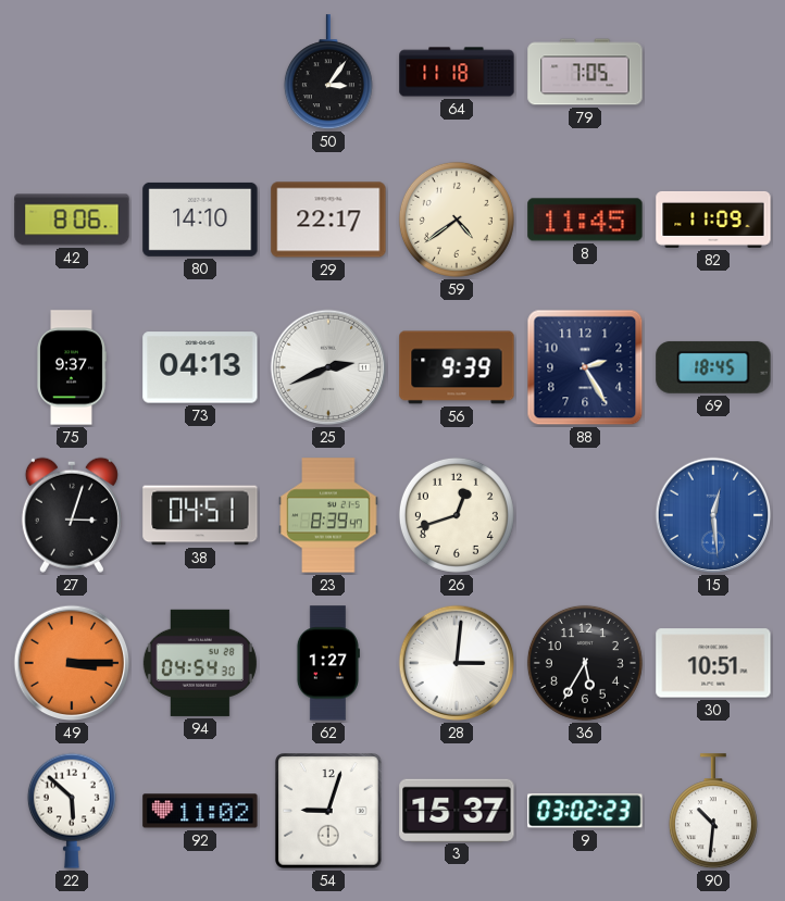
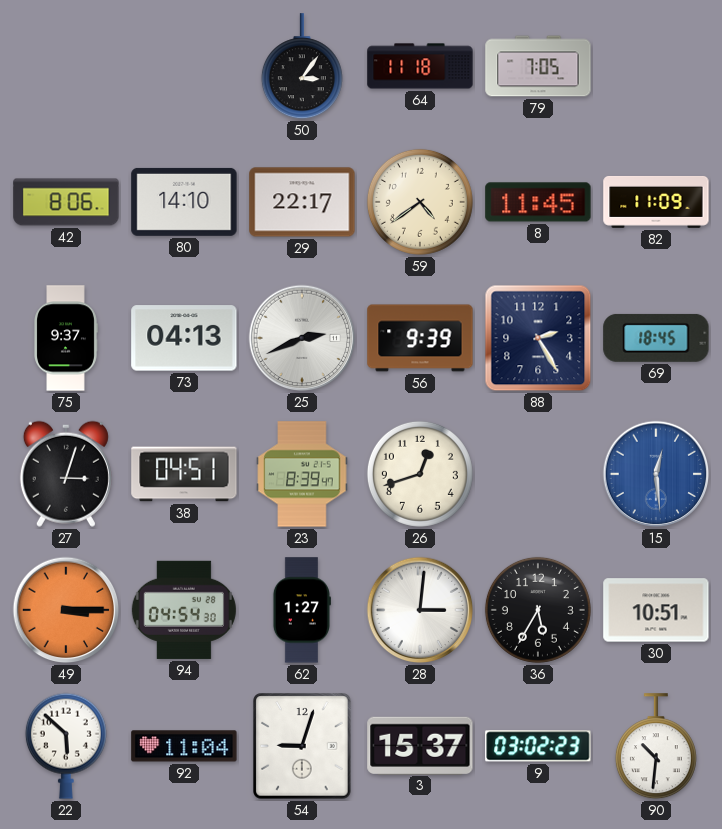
92: 11:02 -> 11:04 (184, 746)
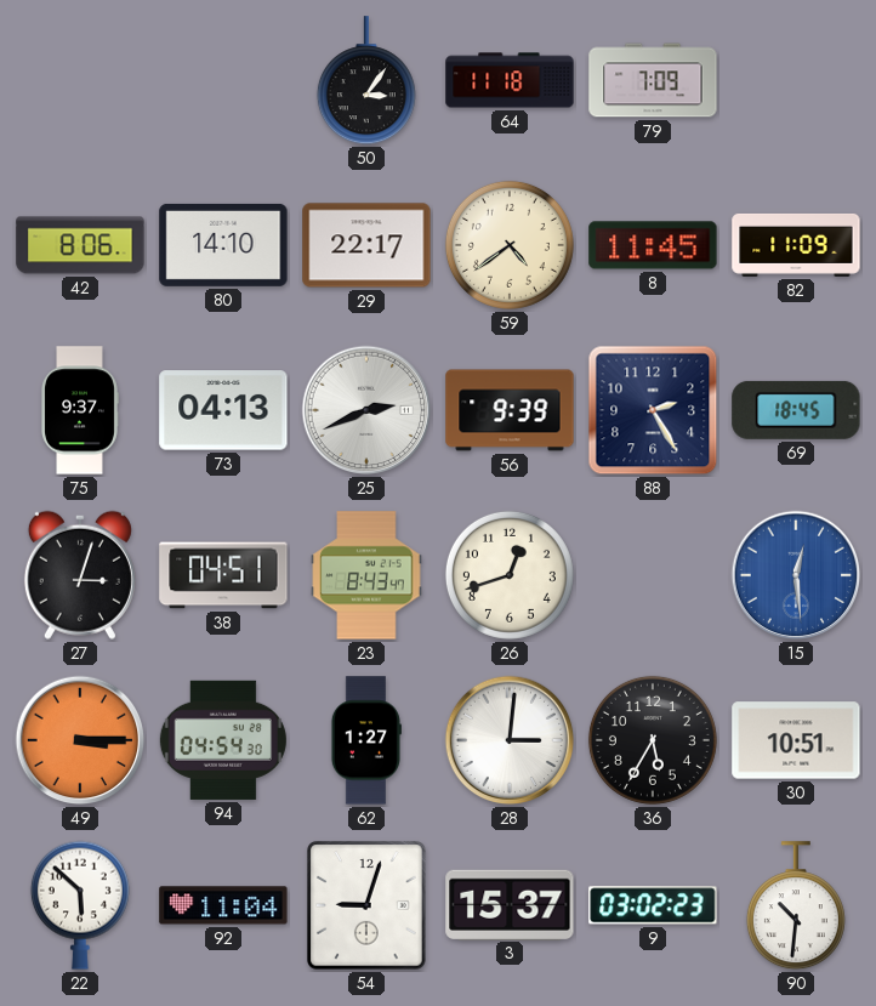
79: 7:05 -> 7:09 (653, 80)
23: 8:39 -> 8:43 (366, 575)
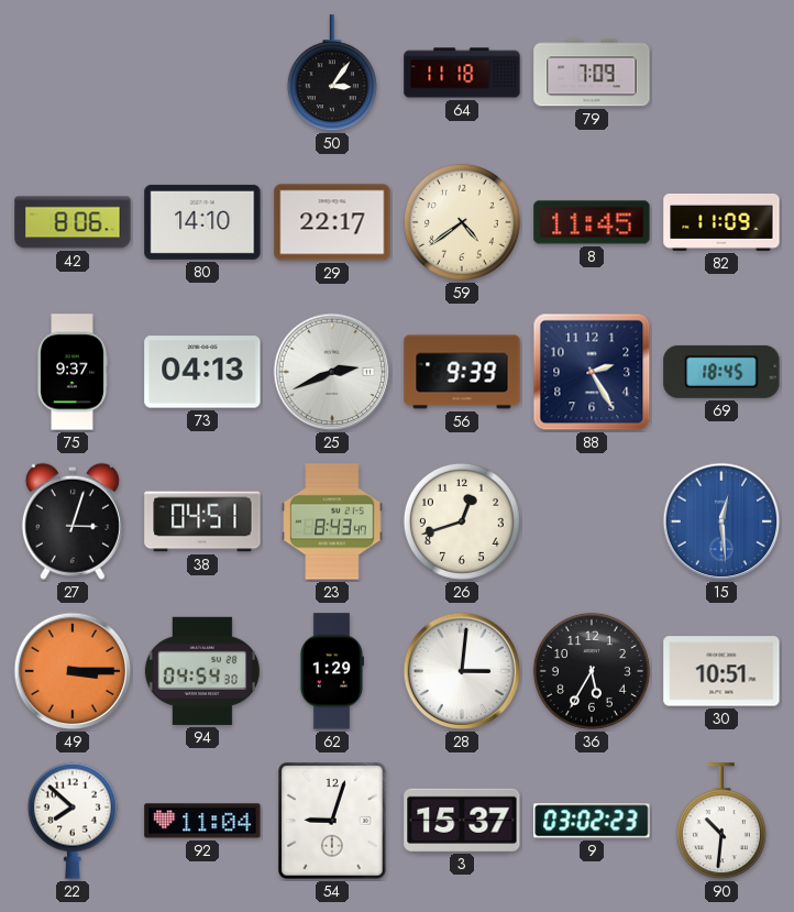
62: 1:27 -> 1:29 (331, 671)
22: 5:52 -> 7:52 (73, 821)
